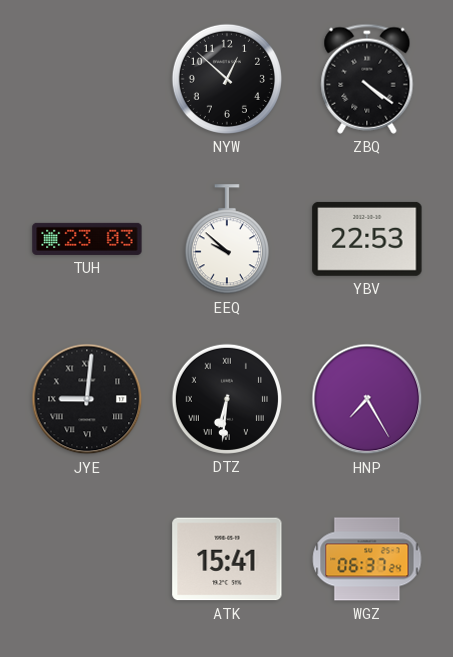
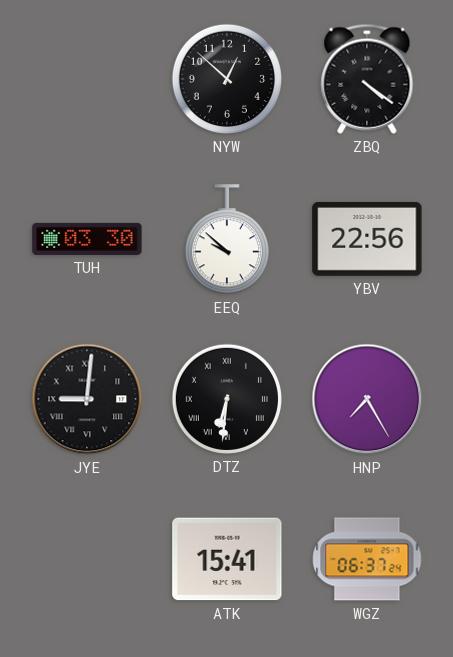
TUH: 23:03 -> 03:30 (87, 239)
YBV: 22:53 -> 22:56 (367, 239)
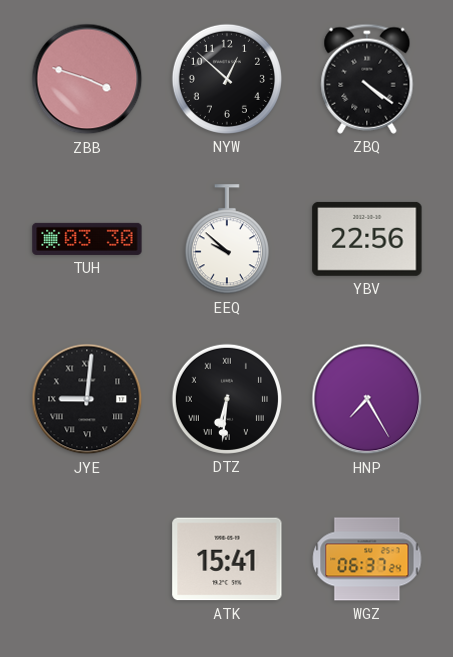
ZBB: none -> 3:48 (87, 79)
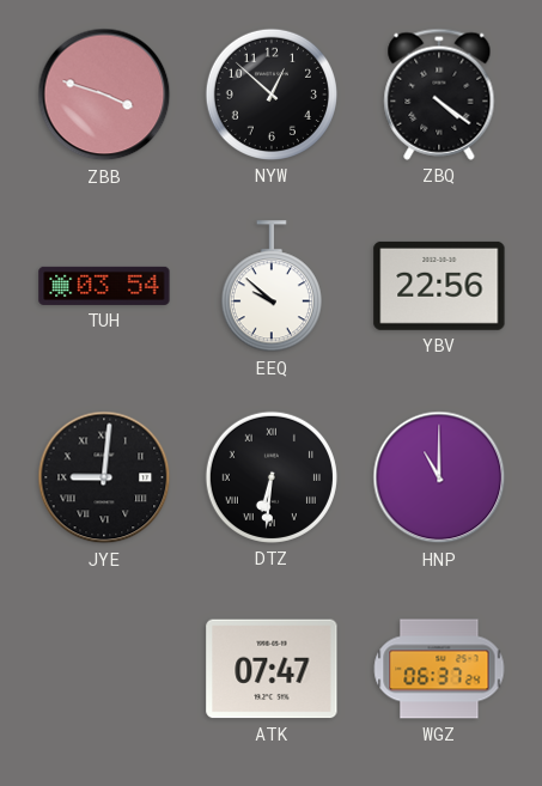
TUH: 03:30 -> 03:54 (104, 286)
HNP: 7:25 -> 11:00 (439, 477)
ATK: 15:41 -> 07:47 (272, 669)
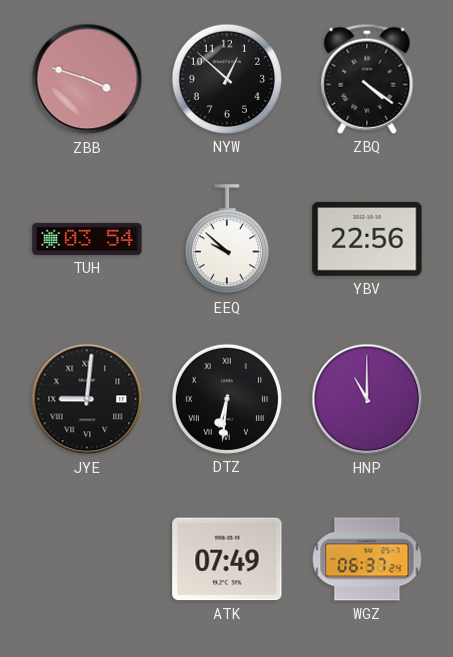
ATK: 07:47 -> 07:49 (227, 559)
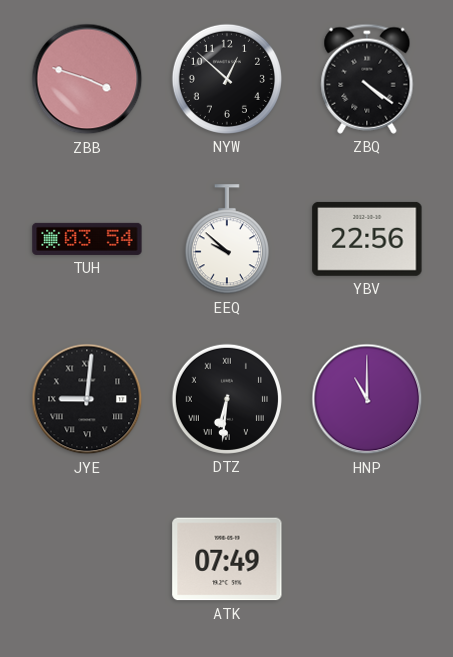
WGZ: 06:37 -> none (367, 559)
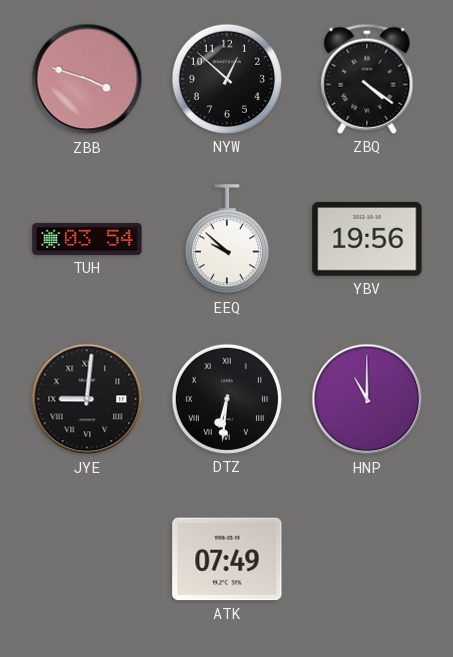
YBV: 22:56 -> 19:56 (367, 239)
